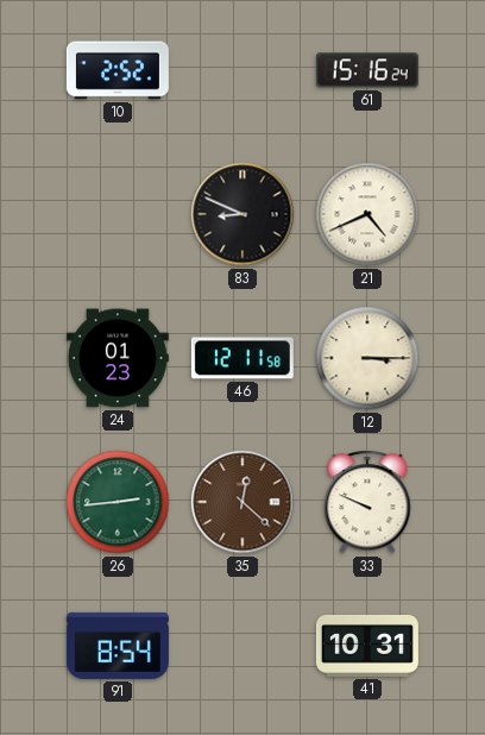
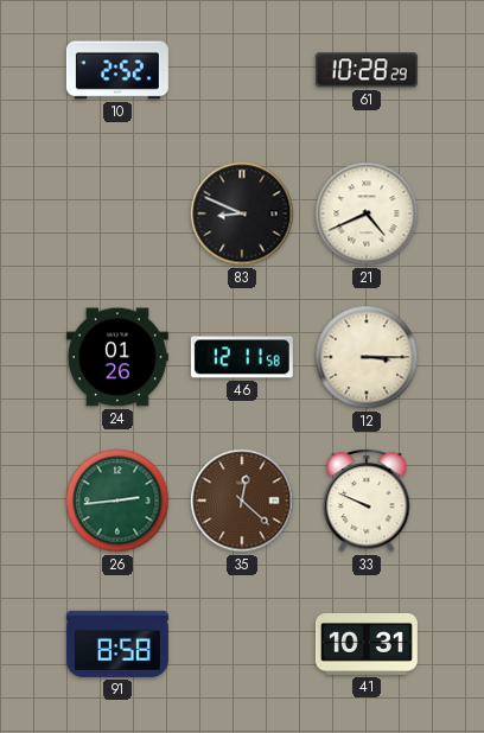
61: 15:16 -> 10:28 (367, 70)
24: 01:23 -> 01:26 (117, 357)
91: 8:54 -> 8:58 (117, 644)
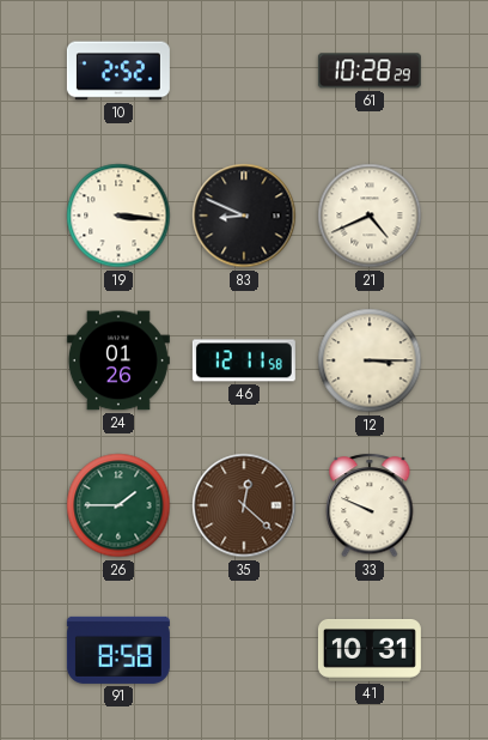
19: none -> 3:16 (118, 216)
26: 2:44 -> 1:45 (118, 505)
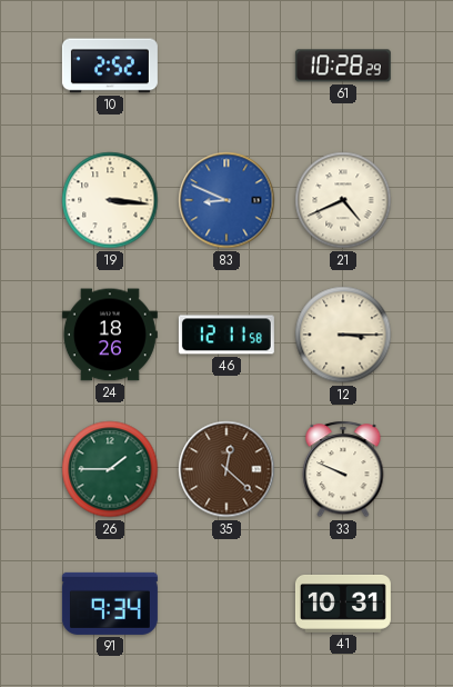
83 dial: black -> blue (226, 200)
24: 01:26 -> 18:26 (110, 335)
91: 8:58 -> 9:34 (110, 604)
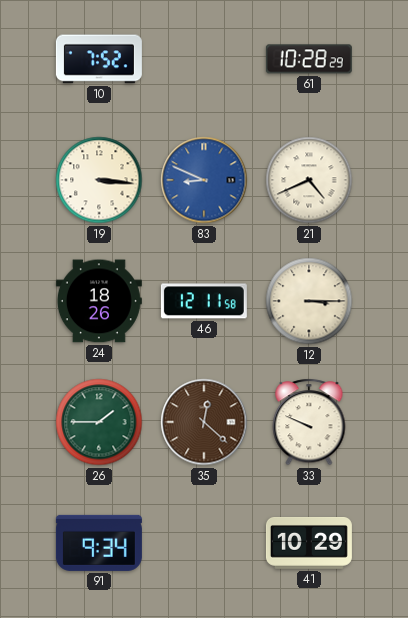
10: 2:52 -> 7:52 (99, 59)
41: 10:31 -> 10:29 (309, 544)
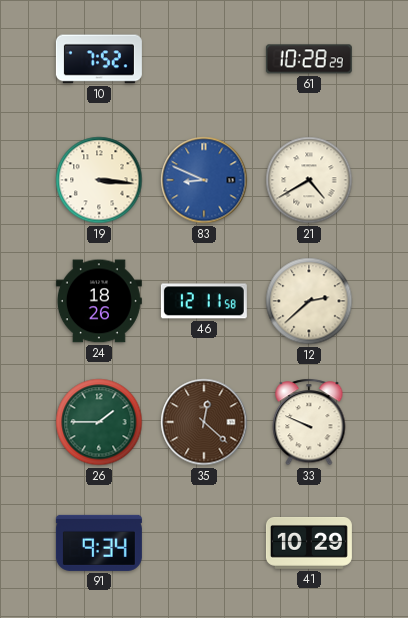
21: 4:41 -> 4:40 (309, 180)
12: 3:15 -> 2:38 (309, 301)
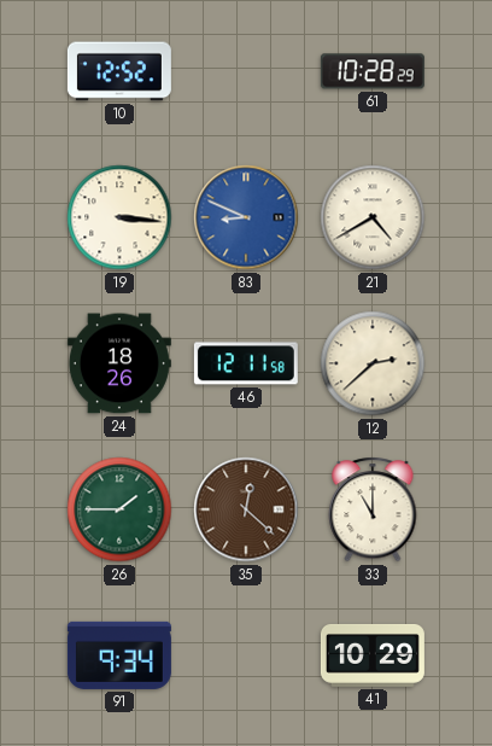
10: 7:52 -> 12:52 (119, 71)
33: 9:49 -> 11:00 (373, 509)
